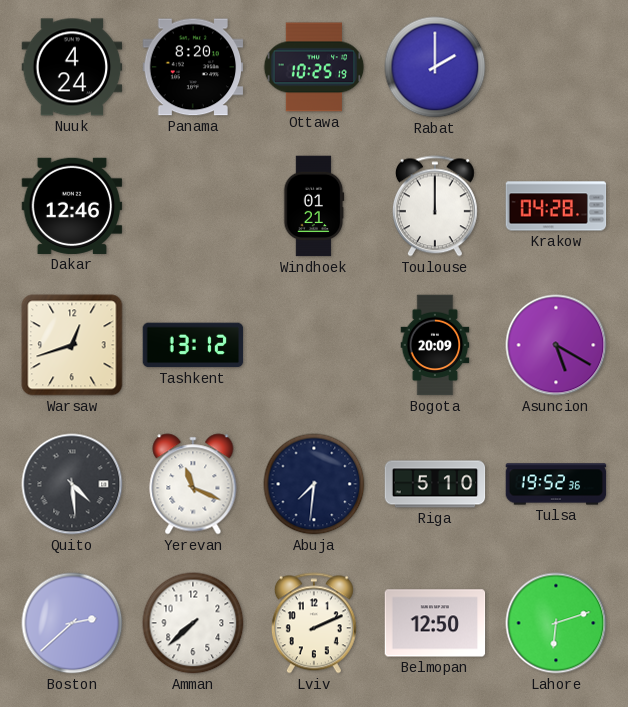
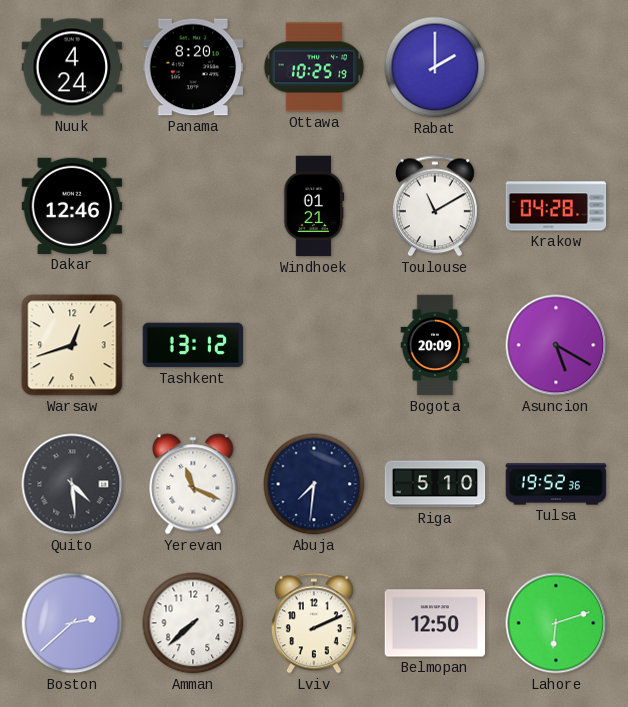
Toulouse: 12:00 -> 11:10 (435, 206)
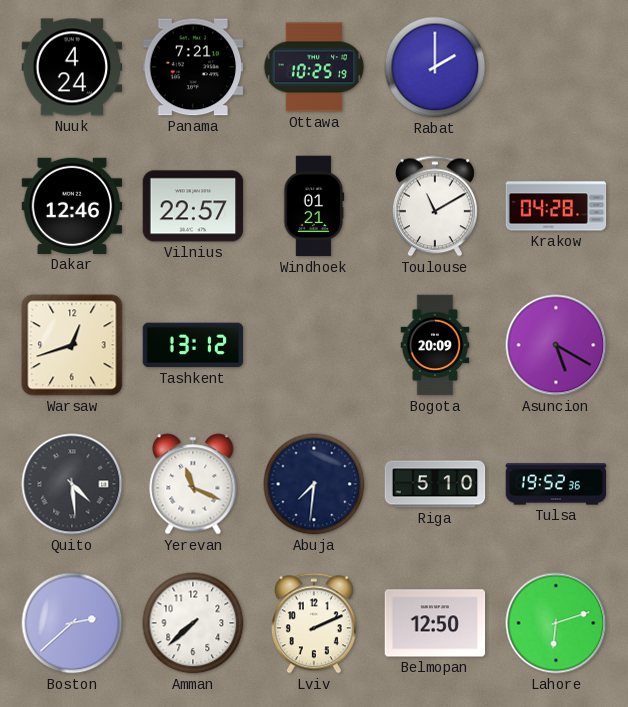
Panama: 8:20 -> 7:21 (193, 67)
Vilnius: none -> 22:57 (193, 206)
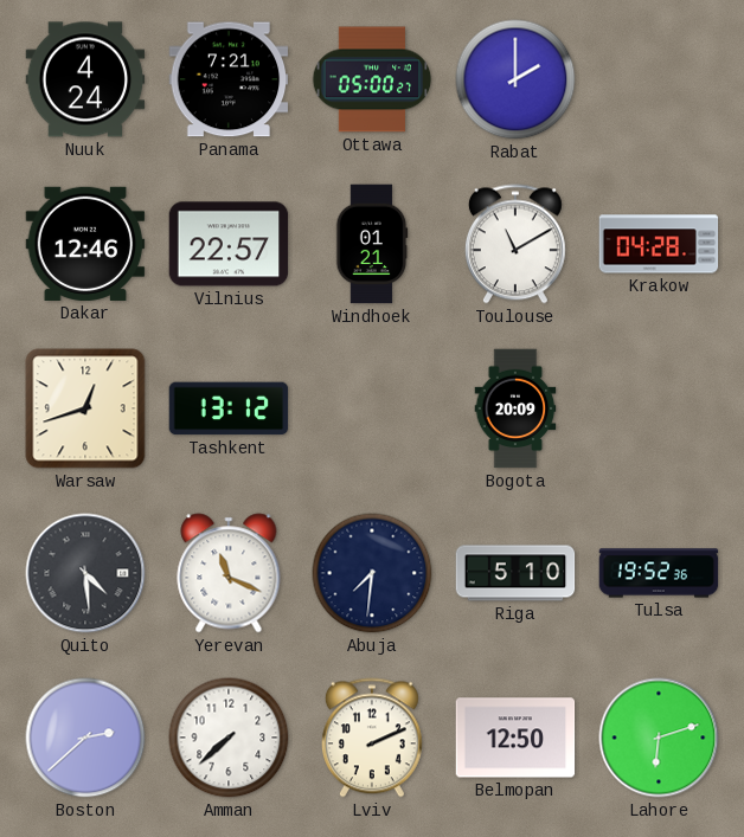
Ottawa: 10:25 -> 05:00 (372, 79)
Asuncion: 5:20 -> none (556, 345)
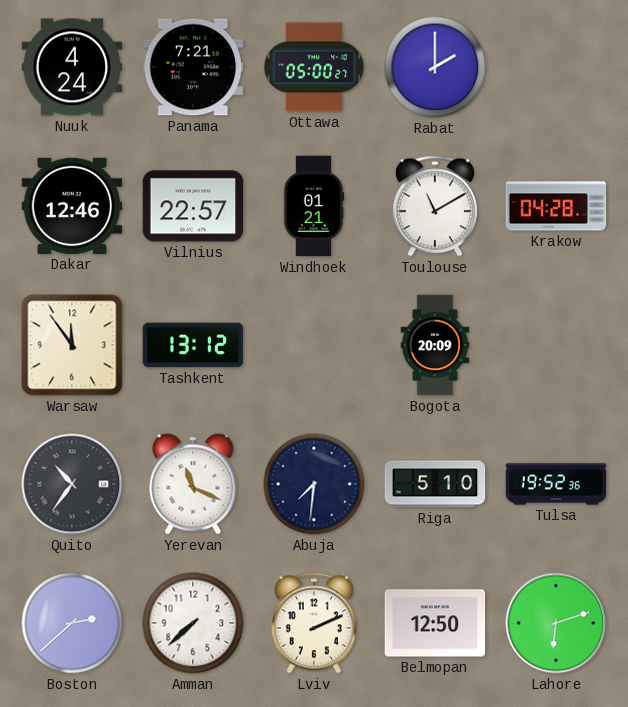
Warsaw: 12:42 -> 11:54 (72, 345)
Quito: 4:29 -> 10:36 (72, 484)
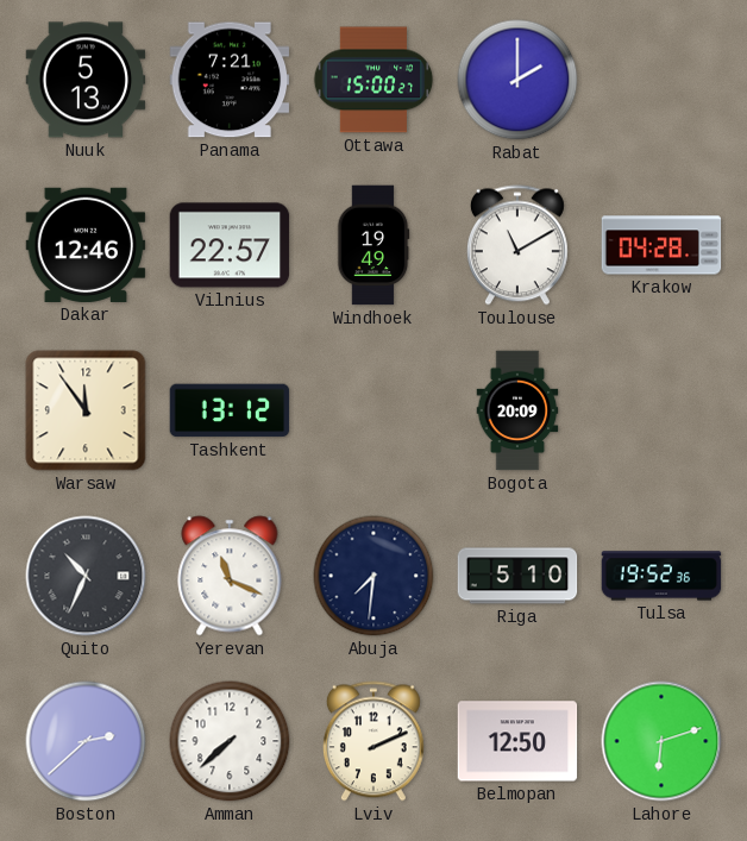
Nuuk: 4:24 -> 5:13 (86, 80)
Ottawa: 05:00 -> 15:00 (373, 80)
Windhoek: 01:21 -> 19:49 (373, 245)
Quito: 10:36 -> 10:34 (86, 576)
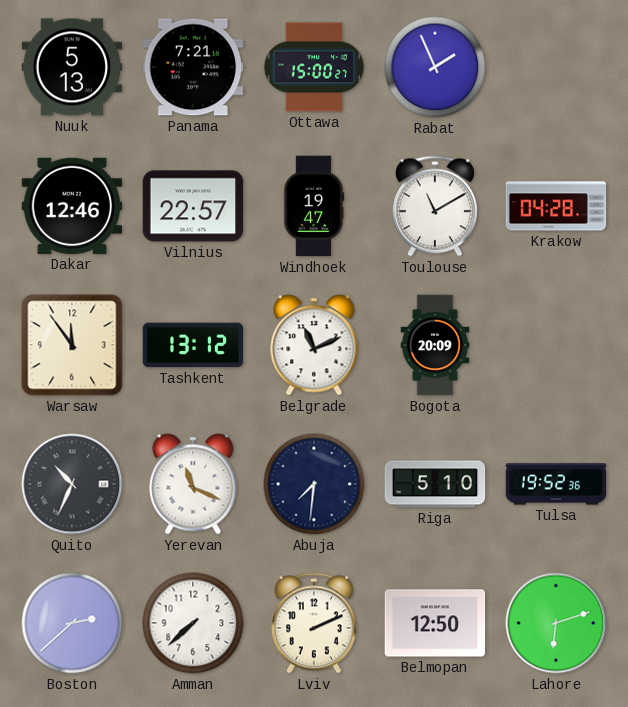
Rabat: 2:00 -> 1:56 (435, 67)
Windhoek: 19:49 -> 19:47 (314, 206)
Belgrade: none -> 11:11 (314, 345)
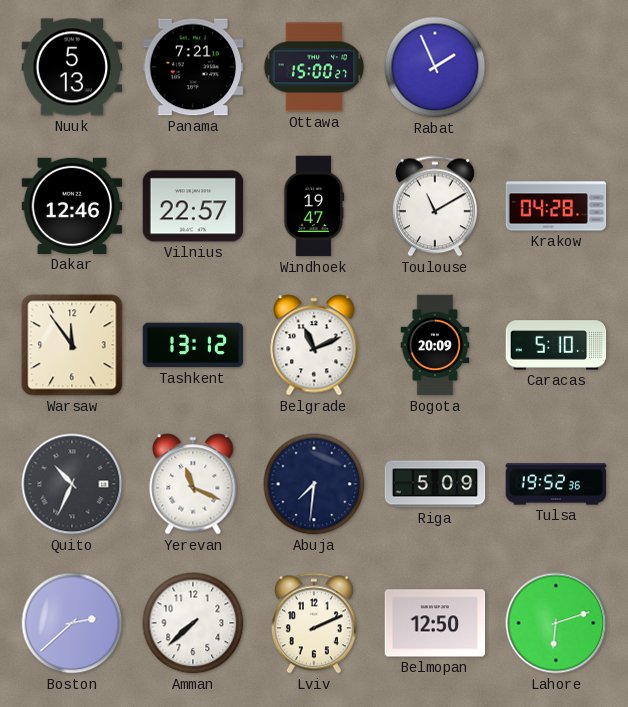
Caracas: none -> 5:10 (556, 345)
Riga: 5:10 -> 5:09 (435, 484)
